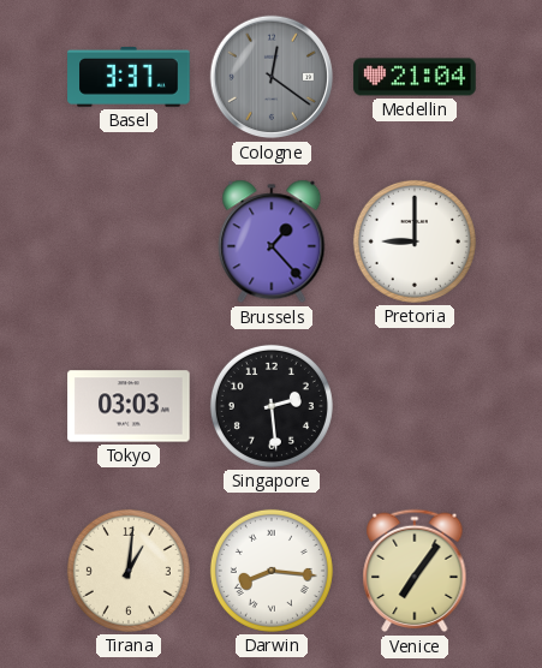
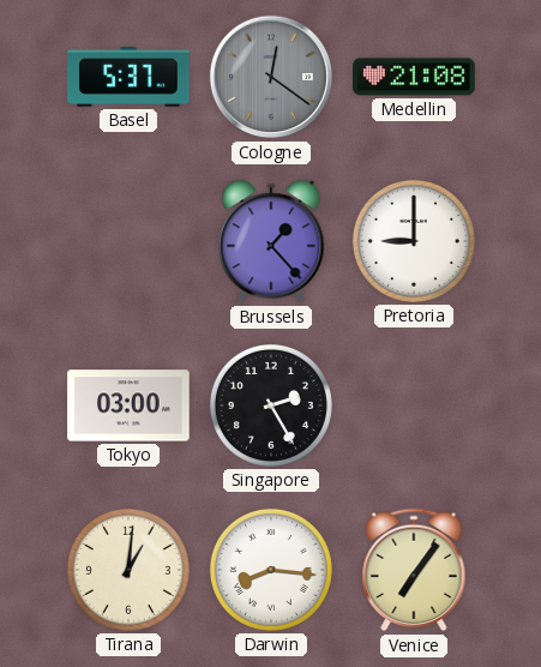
Basel: 3:37 -> 5:37 (128, 78)
Medellin: 21:04 -> 21:08 (414, 77)
Tokyo: 03:03 -> 03:00 (128, 405)
Singapore: 2:29 -> 2:25 (271, 405)
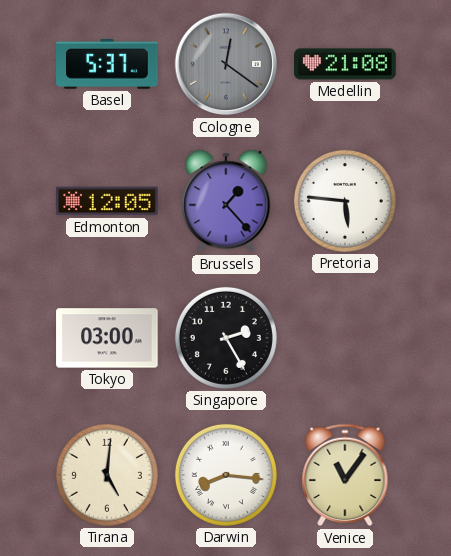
Edmonton: none -> 12:05 (107, 201)
Pretoria: 9:00 -> 5:46 (345, 201)
Tirana: 1:01 -> 5:01 (107, 475)
Venice: 7:06 -> 11:06 (345, 475)
